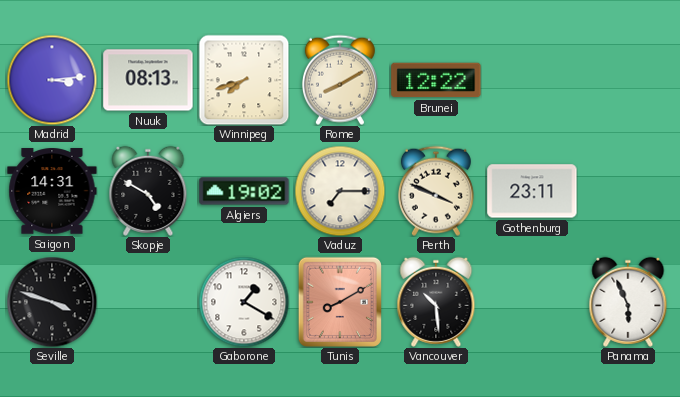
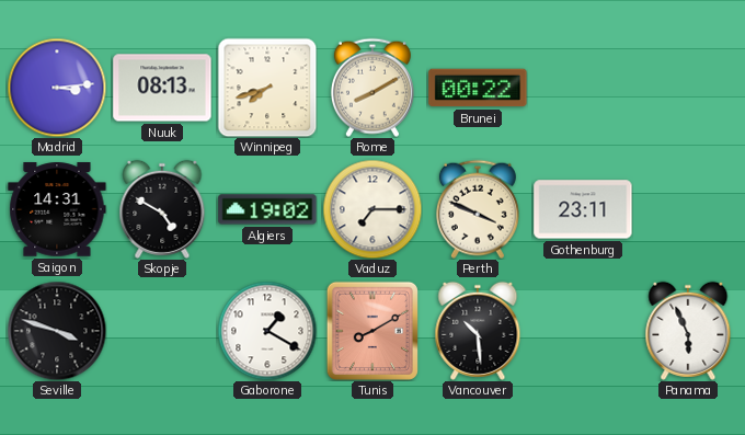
Brunei: 12:22 -> 00:22 (478, 88)
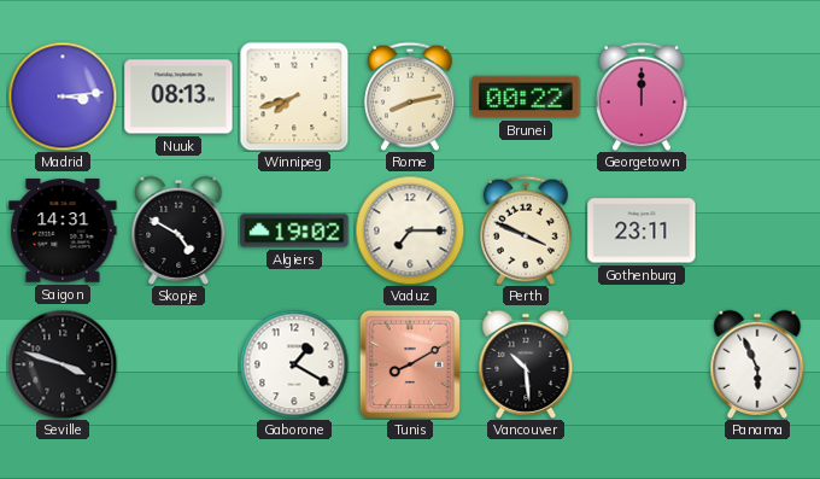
Rome: 8:10 -> 8:13 (410, 97)
Georgetown: none -> 12:00 (642, 97)
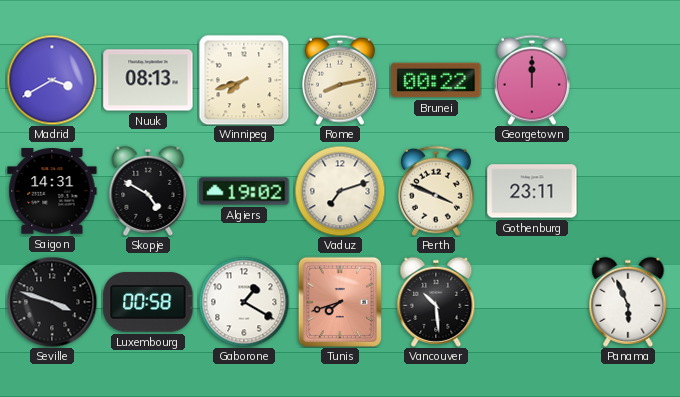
Madrid: 3:14 -> 3:40 (52, 80)
Vaduz: 7:15 -> 7:12 (340, 191)
Luxembourg: none -> 00:58 (148, 302)
Tunis: 8:10 -> 7:42 (340, 302)
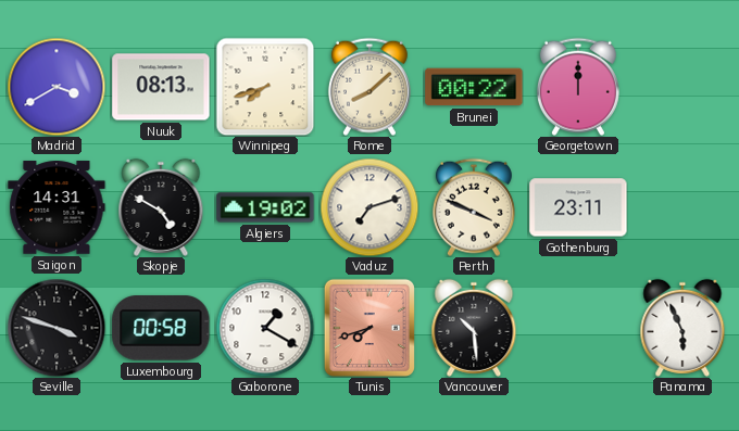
Rome: 8:13 -> 8:08 (369, 87)
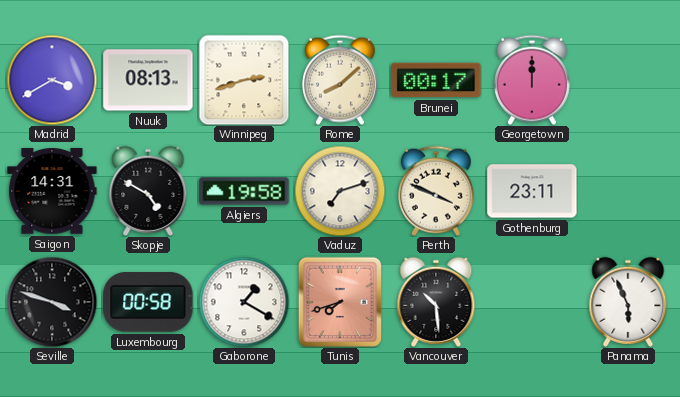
Winnipeg: 7:42 -> 2:42 (244, 80)
Brunei: 00:22 -> 00:17 (436, 80)
Algiers: 19:02 -> 19:58 (244, 191)
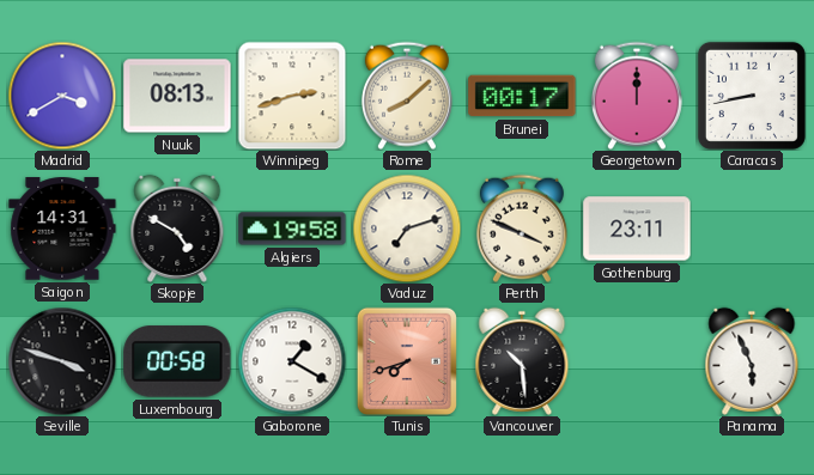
Caracas: none -> 8:43 (752, 96)
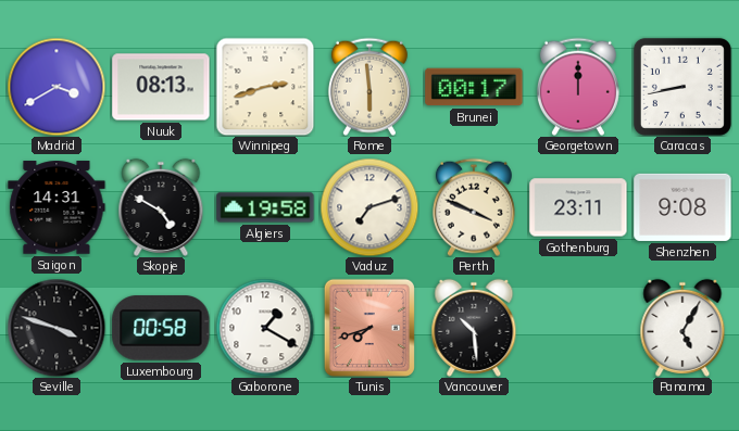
Rome: 8:08 -> 5:59 (369, 87)
Shenzhen: none -> 9:08 (682, 207)
Panama: 5:56 -> 5:05 (682, 328)
